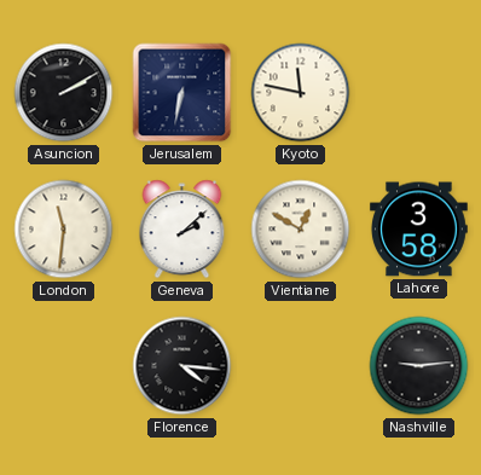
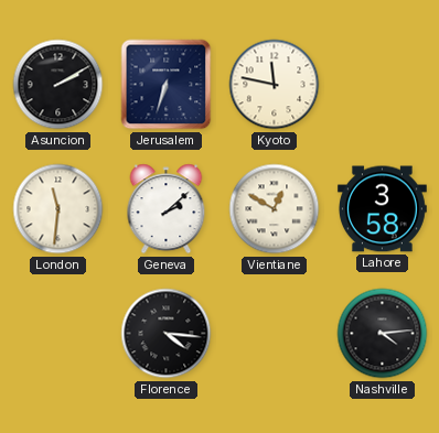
Jerusalem: 6:32 -> 6:33 (167, 85)
Nashville: 9:14 -> 4:14 (383, 334)
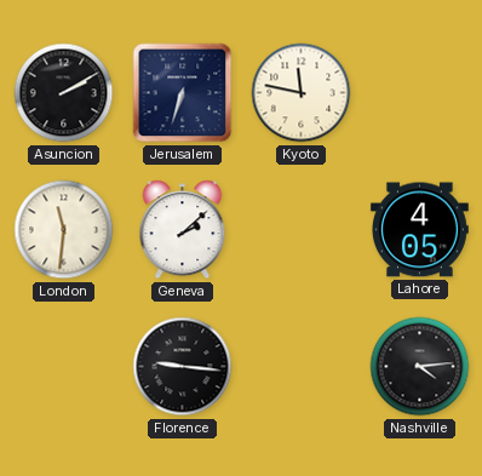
Vientiane: 12:50 -> none (275, 209)
Lahore: 3:58 -> 4:05 (419, 230)
Florence: 4:16 -> 9:16 (183, 367)
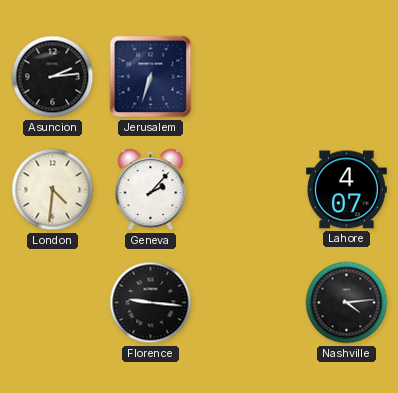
Asuncion: 2:10 -> 2:14 (53, 77)
Kyoto: 11:47 -> none (302, 93)
London: 11:31 -> 4:31 (53, 190)
Geneva: 2:08 -> 2:07 (151, 190)
Lahore: 4:05 -> 4:07 (346, 190)
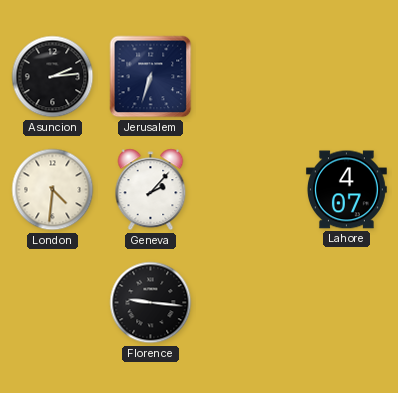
Nashville: 4:14 -> none (347, 303)
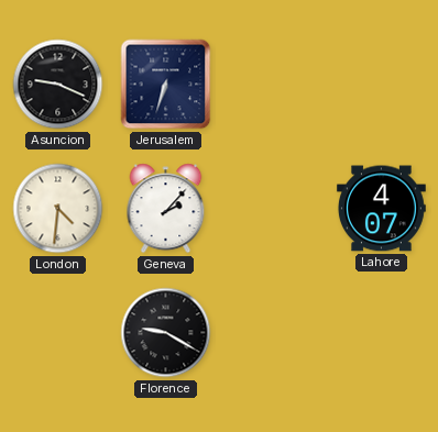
Asuncion: 2:14 -> 9:19 (58, 85)
Florence: 9:16 -> 9:20 (166, 333)
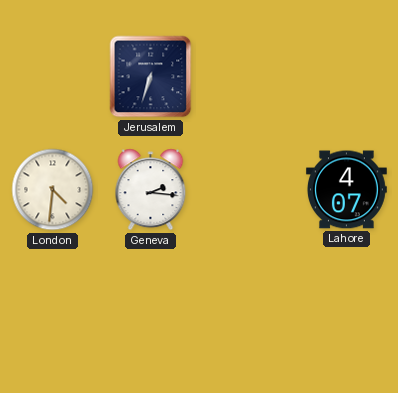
Asuncion: 9:19 -> none (58, 85)
Geneva: 2:07 -> 2:16 (151, 190)
Florence: 9:20 -> none (166, 333)
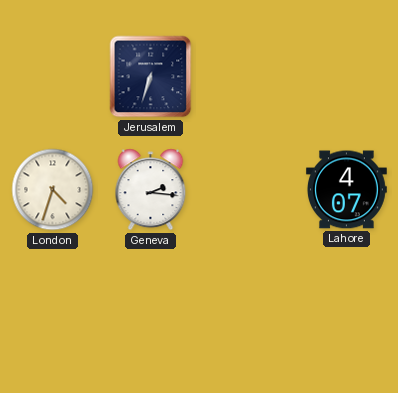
London: 4:31 -> 4:33 (53, 190)
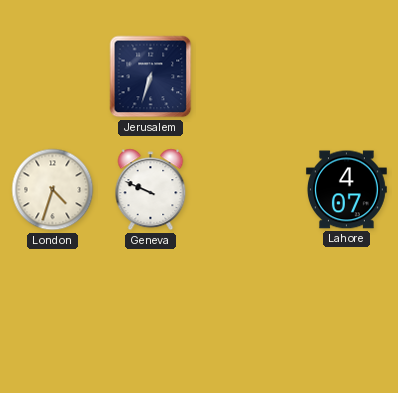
Geneva: 2:16 -> 9:49 (151, 190)
